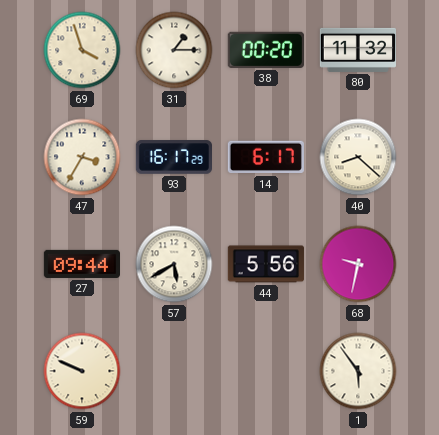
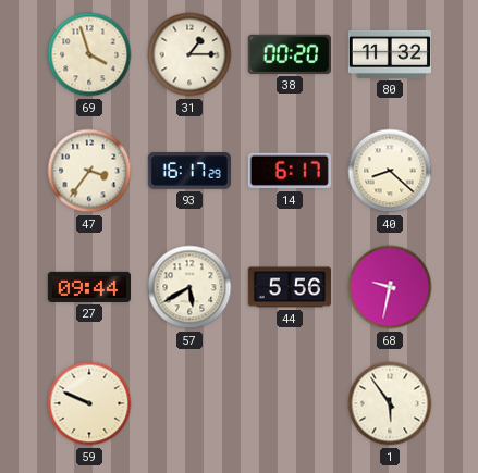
47: 3:35 -> 3:36 (89, 171)
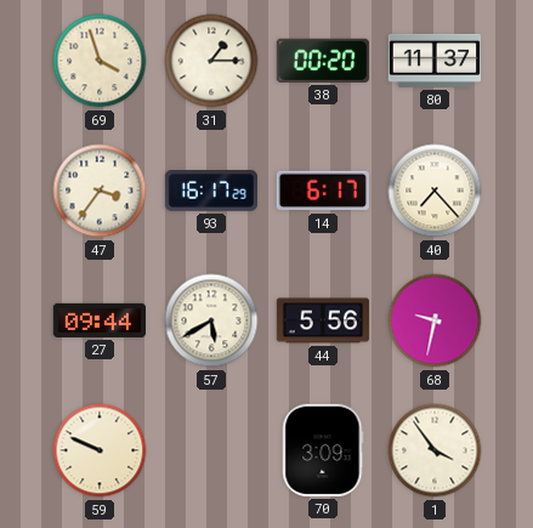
80: 11:32 -> 11:37 (433, 61)
40: 8:22 -> 7:23 (435, 191)
70: none -> 3:09 (323, 450)
1: 5:54 -> 3:54 (435, 450)
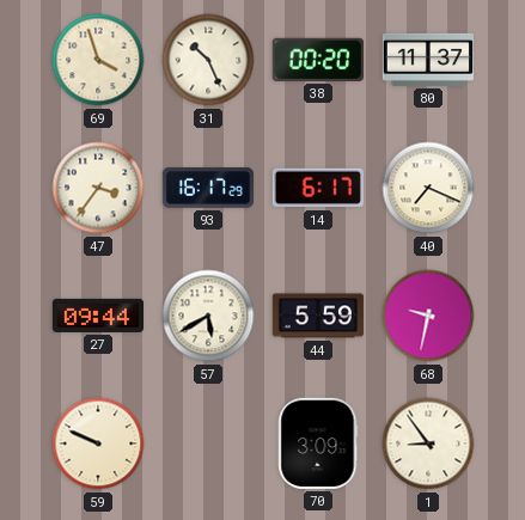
31: 1:15 -> 10:26 (208, 60)
40: 7:23 -> 7:19 (428, 188)
44: 5:56 -> 5:59 (318, 316)
1: 3:54 -> 8:54 (428, 443)
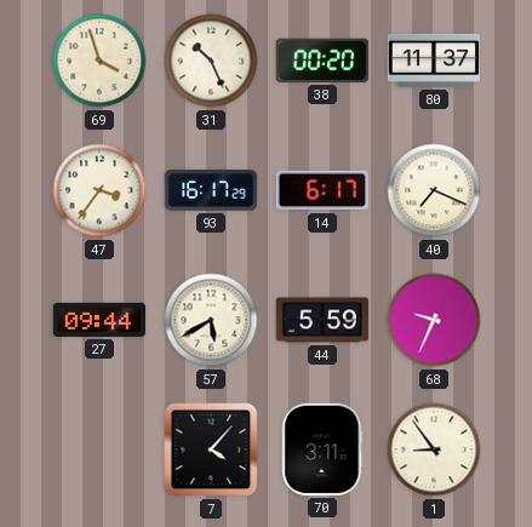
68: 9:32 -> 9:34 (434, 320)
59: 9:49 -> none (98, 443)
7: none -> 4:07 (211, 449)
70: 3:09 -> 3:11 (322, 449)
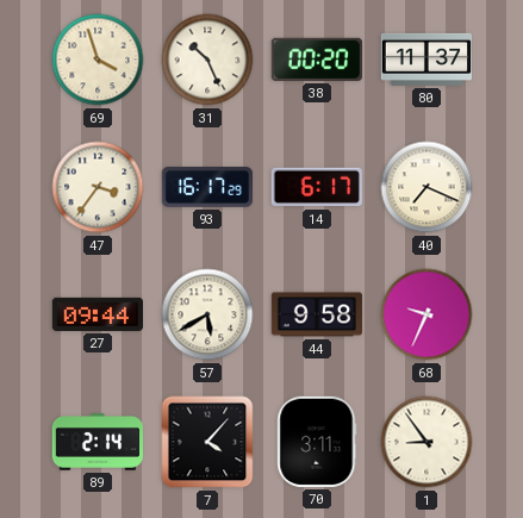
44: 5:59 -> 9:58 (317, 314)
89: none -> 2:14 (96, 442)
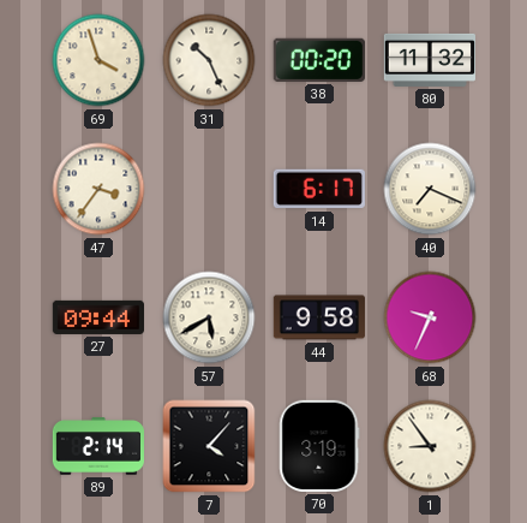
80: 11:37 -> 11:32 (429, 60)
93: 16:17 -> none (206, 187)
70: 3:11 -> 3:19 (319, 446)
